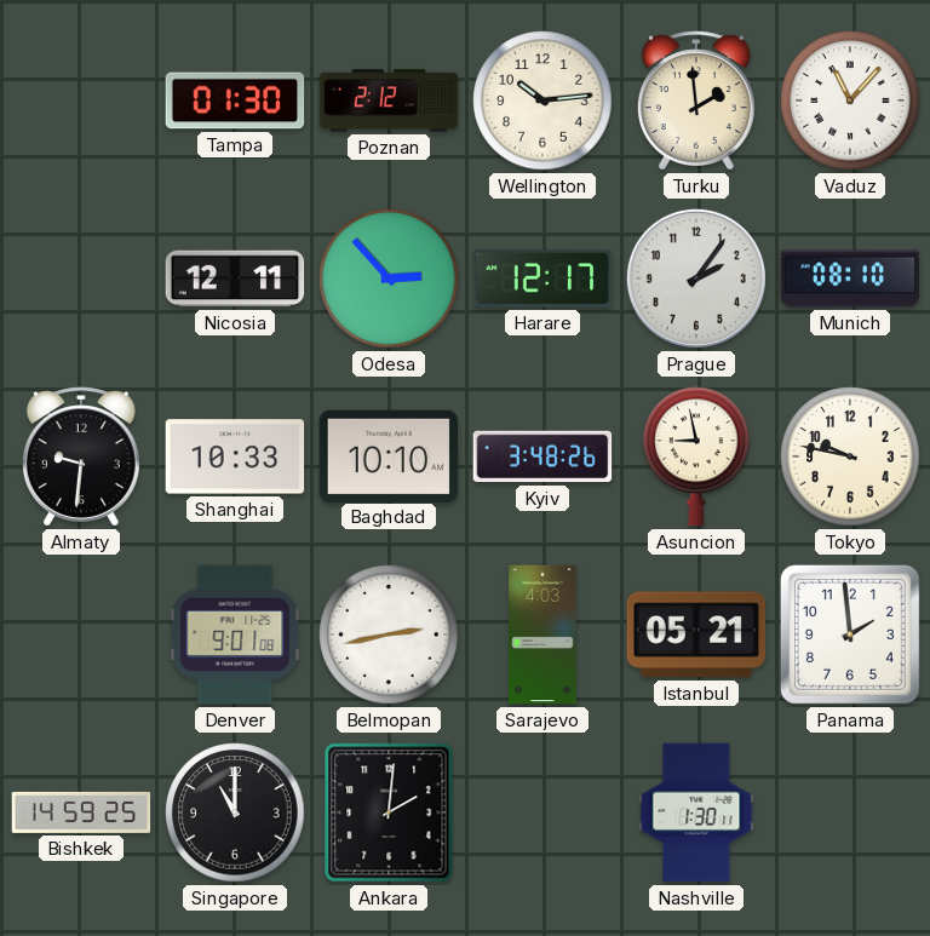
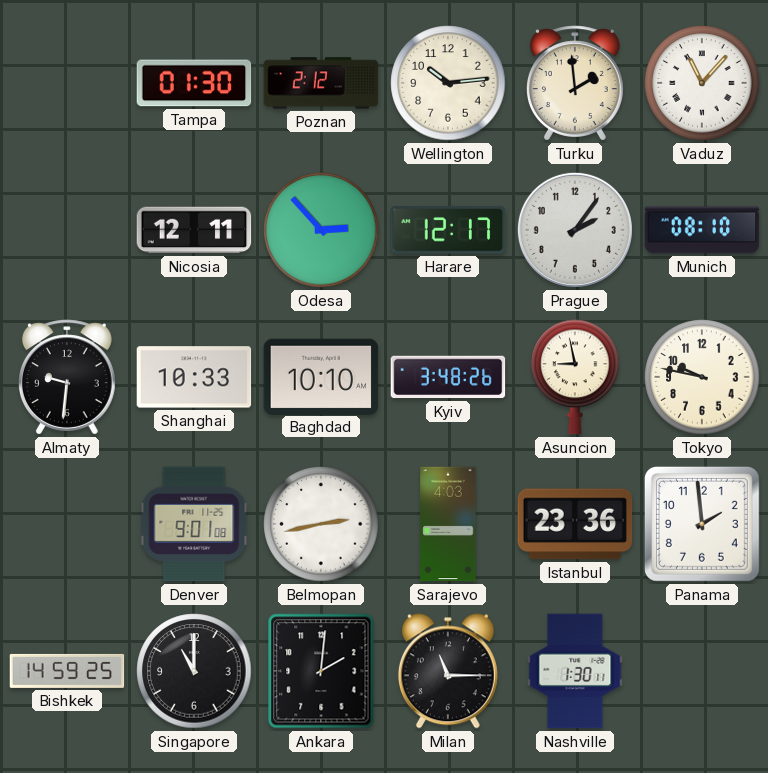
Istanbul: 05:21 -> 23:36 (575, 524)
Milan: none -> 11:15 (448, 671)
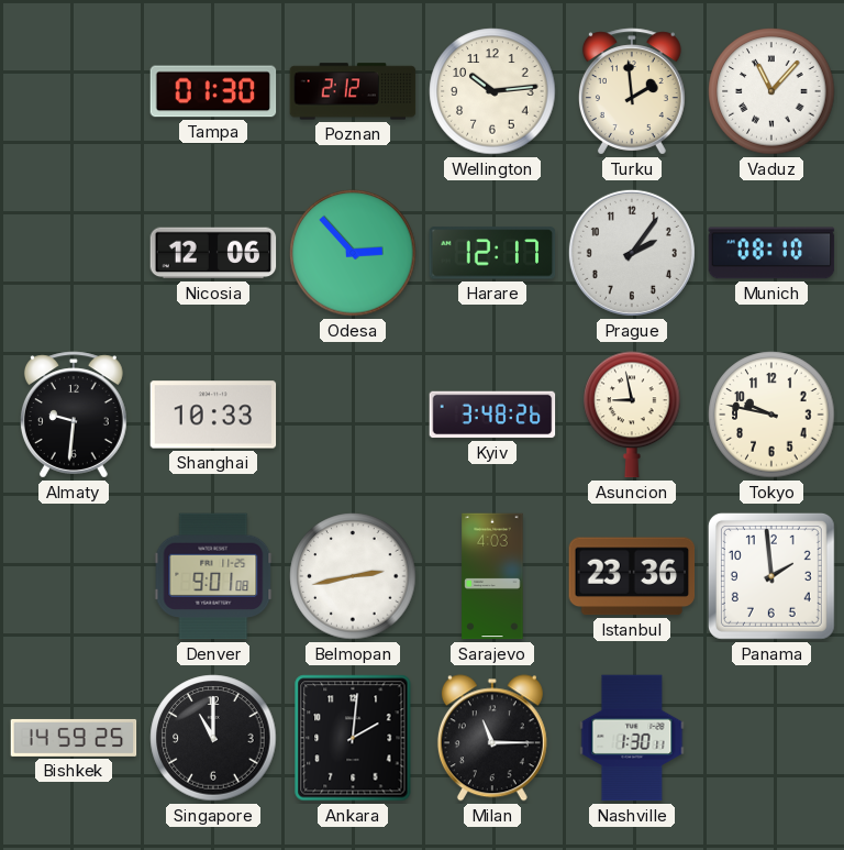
Nicosia: 12:11 -> 12:06 (213, 253)
Baghdad: 10:10 -> none (321, 376)
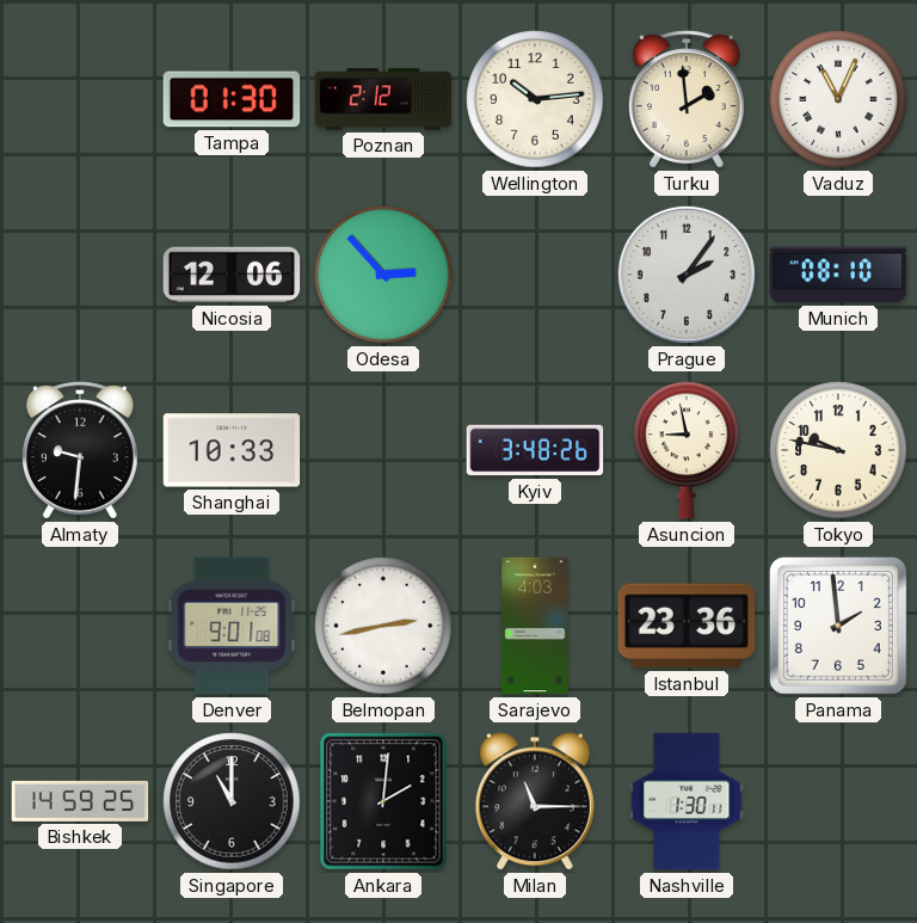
Vaduz: 11:07 -> 11:04 (838, 99)
Harare: 12:17 -> none (492, 253)
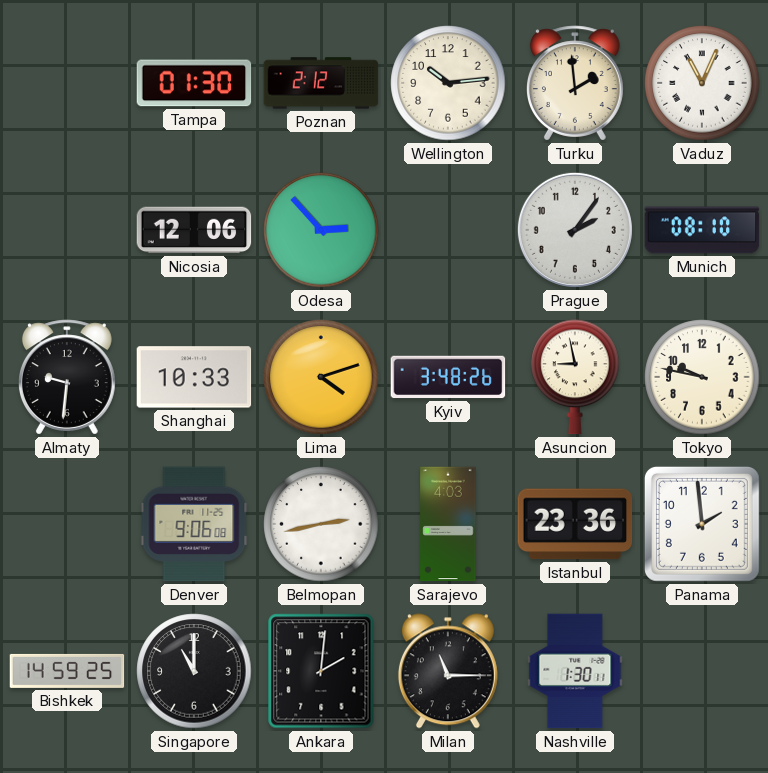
Lima: none -> 4:12 (321, 377)
Denver: 9:01 -> 9:06 (194, 524)
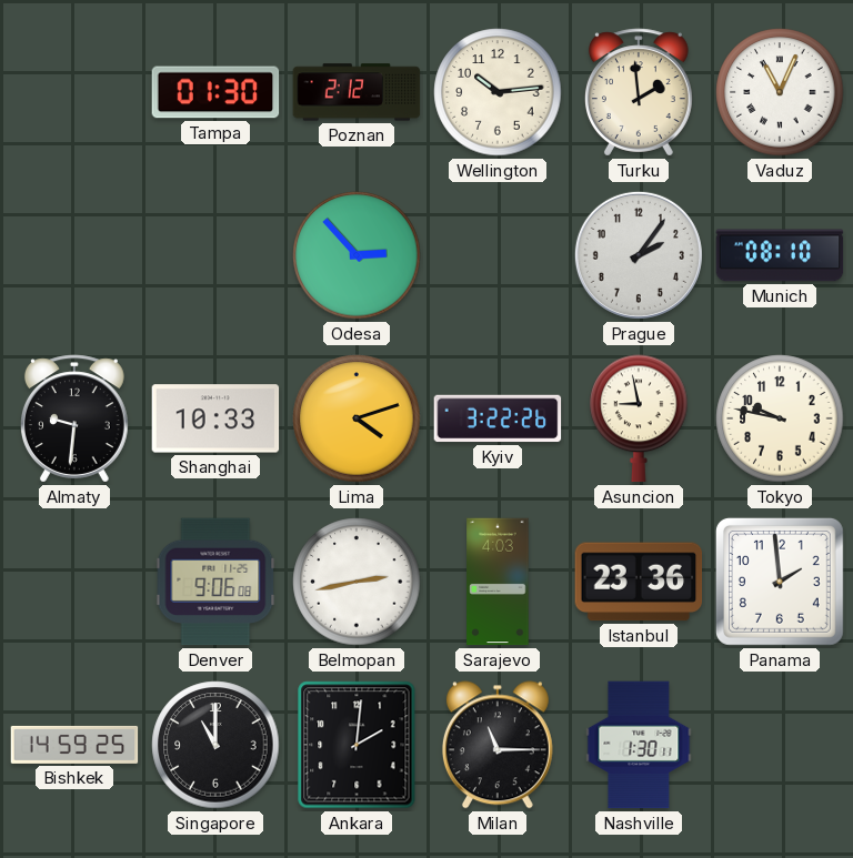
Nicosia: 12:06 -> none (194, 230)
Kyiv: 3:48 -> 3:22 (498, 418)
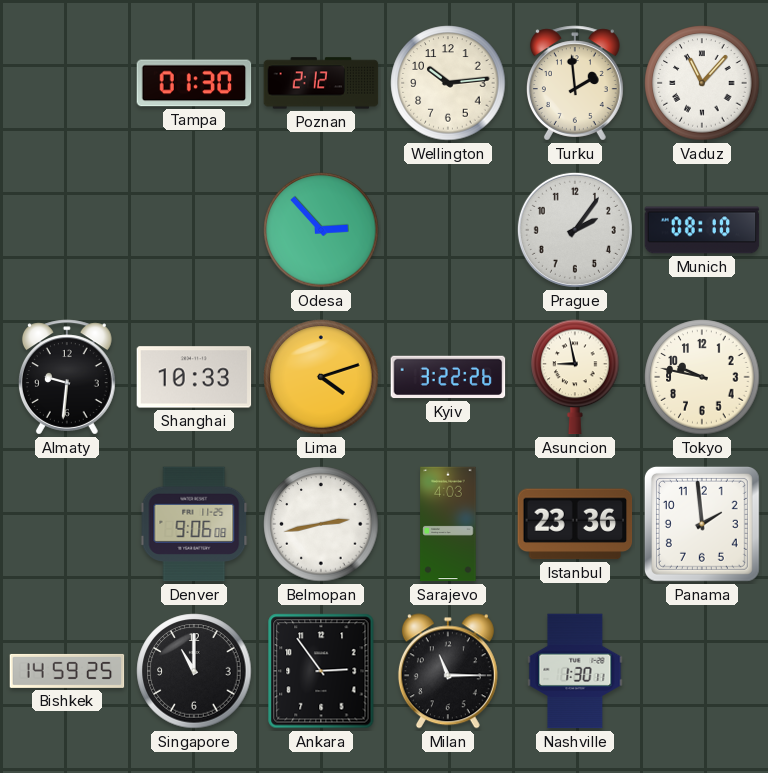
Vaduz: 11:04 -> 11:07 (702, 83)
Ankara: 2:01 -> 2:54 (321, 671)
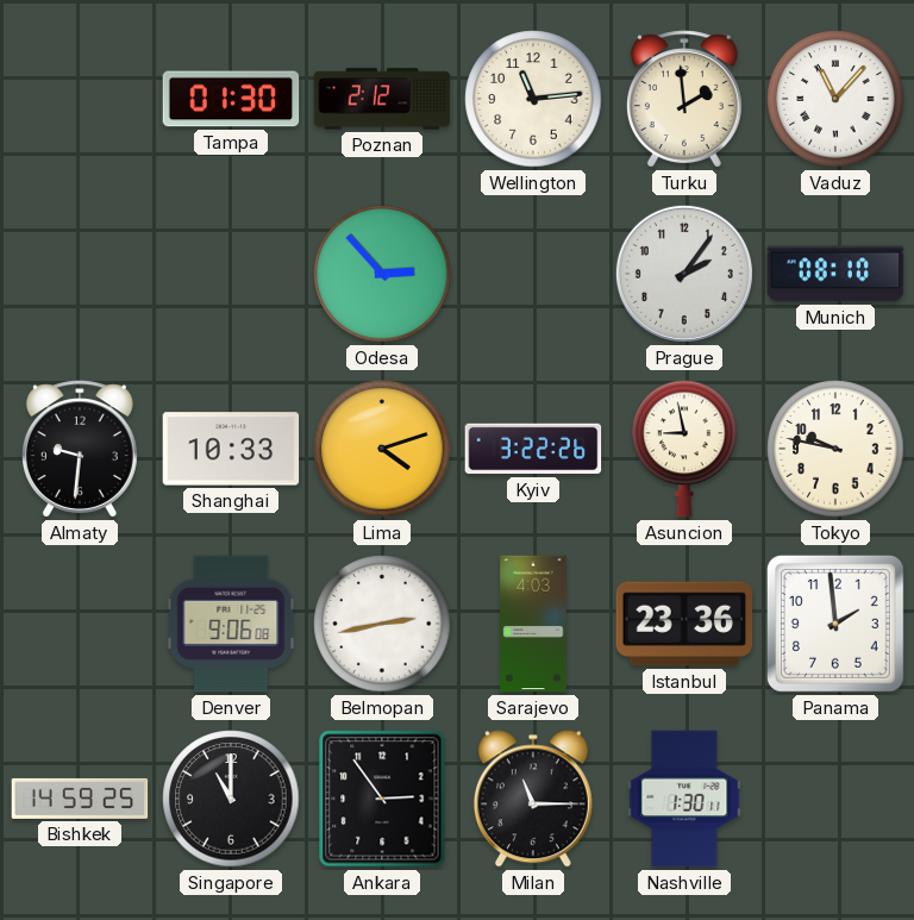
Wellington: 10:14 -> 11:14 (533, 99)
